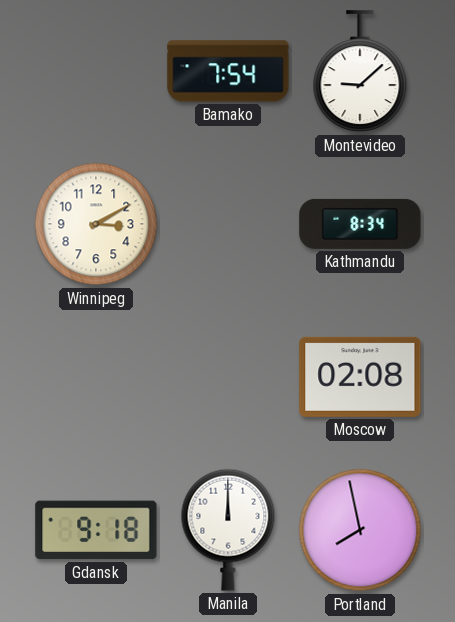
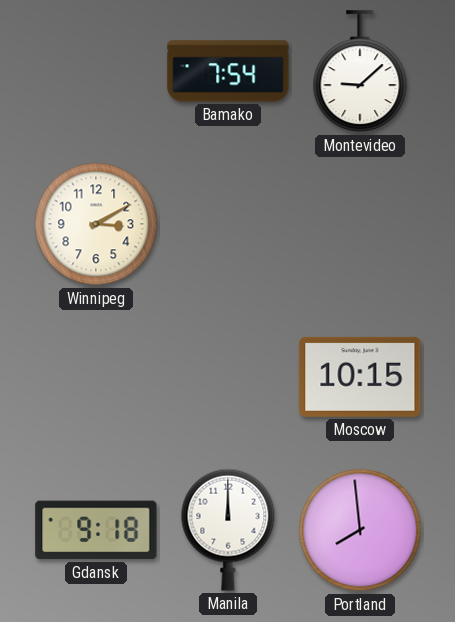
Kathmandu: 8:34 -> none (360, 224)
Moscow: 02:08 -> 10:15 (360, 377)
Portland: 7:58 -> 7:59 (360, 530)
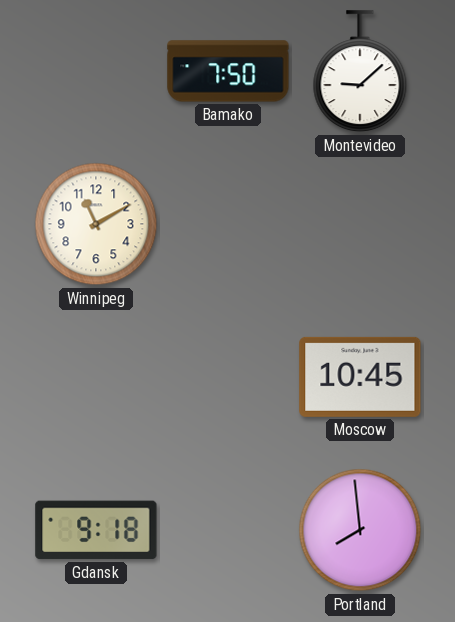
Bamako: 7:54 -> 7:50 (228, 71)
Winnipeg: 3:10 -> 11:10 (96, 224)
Moscow: 10:15 -> 10:45 (360, 377)
Manila: 12:00 -> none (228, 530)
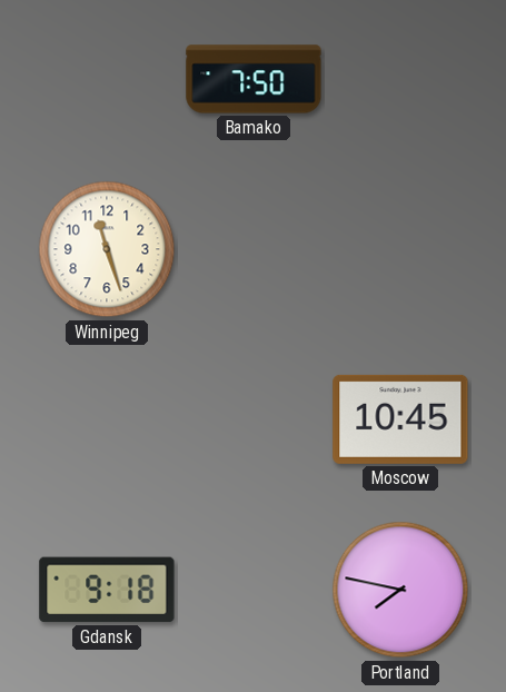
Montevideo: 9:08 -> none (360, 72)
Winnipeg: 11:10 -> 11:27 (107, 249)
Portland: 7:59 -> 7:47 (400, 590)
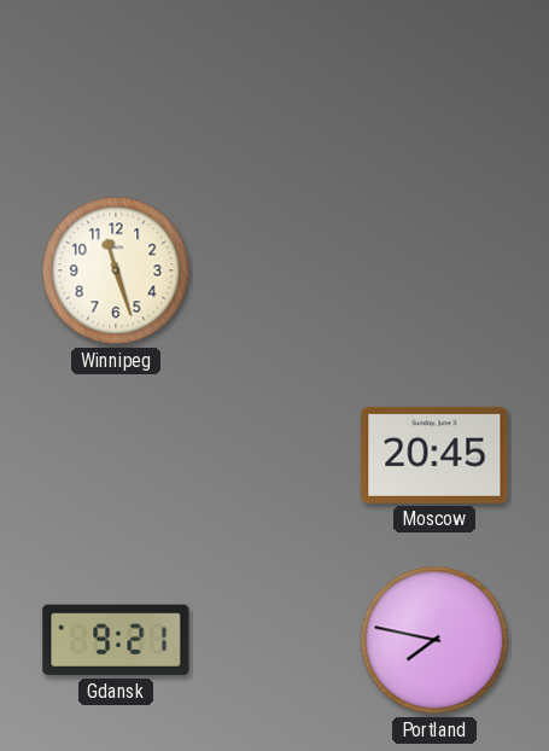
Bamako: 7:50 -> none (254, 79)
Moscow: 10:45 -> 20:45 (434, 455)
Gdansk: 9:18 -> 9:21 (116, 640)
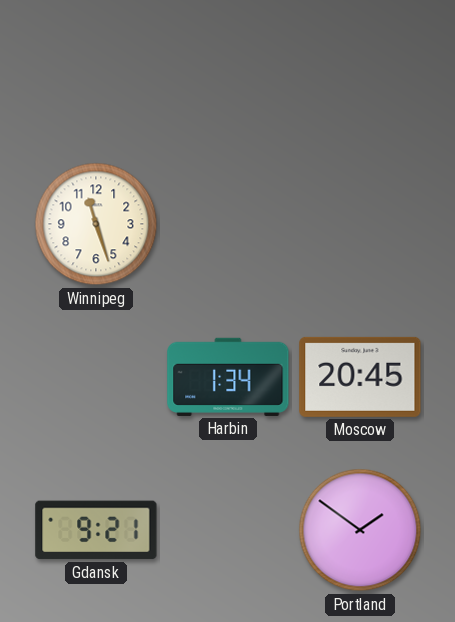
Harbin: none -> 1:34 (228, 377)
Portland: 7:47 -> 1:51 (360, 530)
